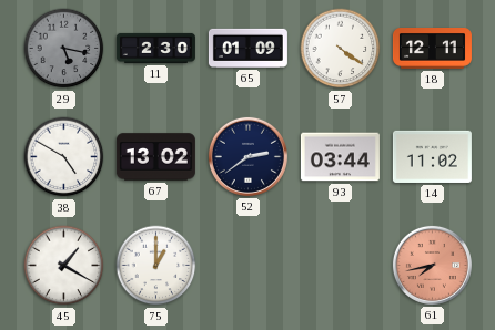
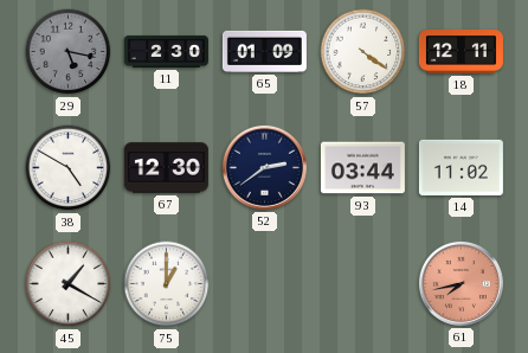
67: 13:02 -> 12:30 (166, 168)
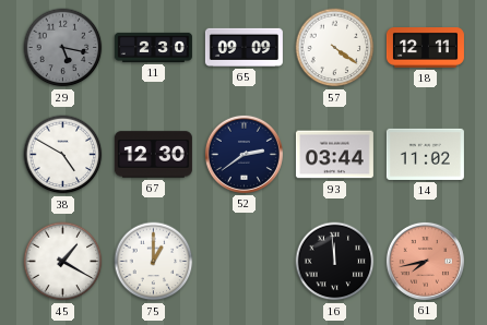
65: 01:09 -> 09:09 (243, 47)
16: none -> 11:59 (335, 262)
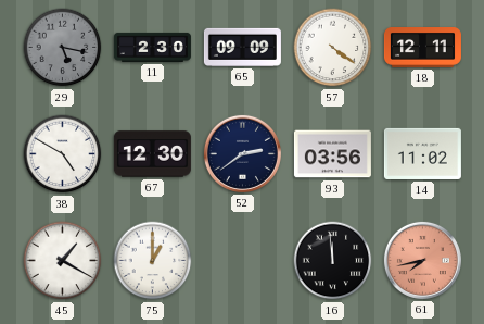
93: 03:44 -> 03:56 (332, 154)
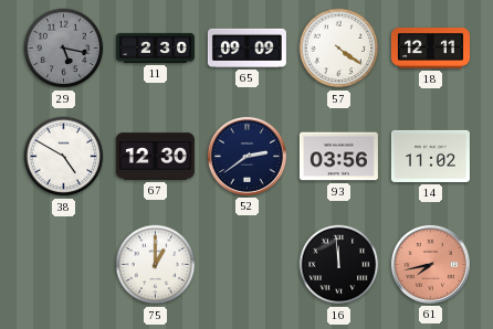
45: 1:20 -> none (63, 261)
